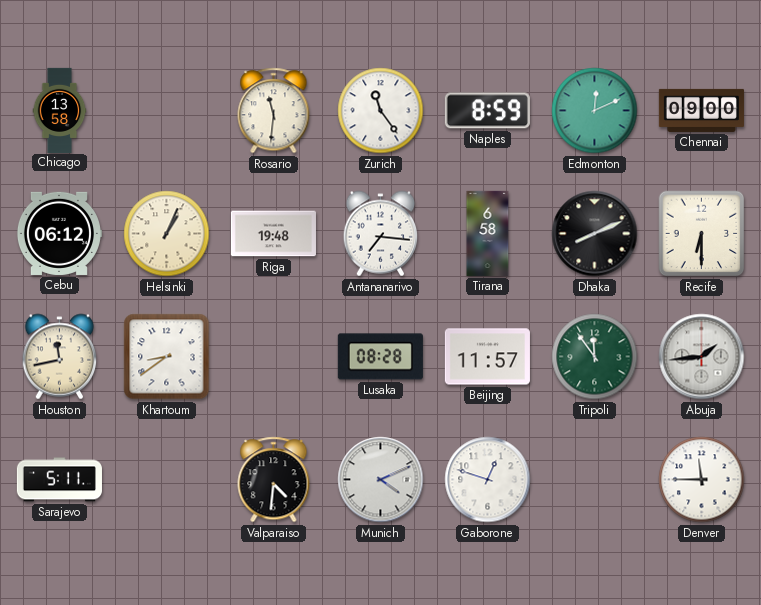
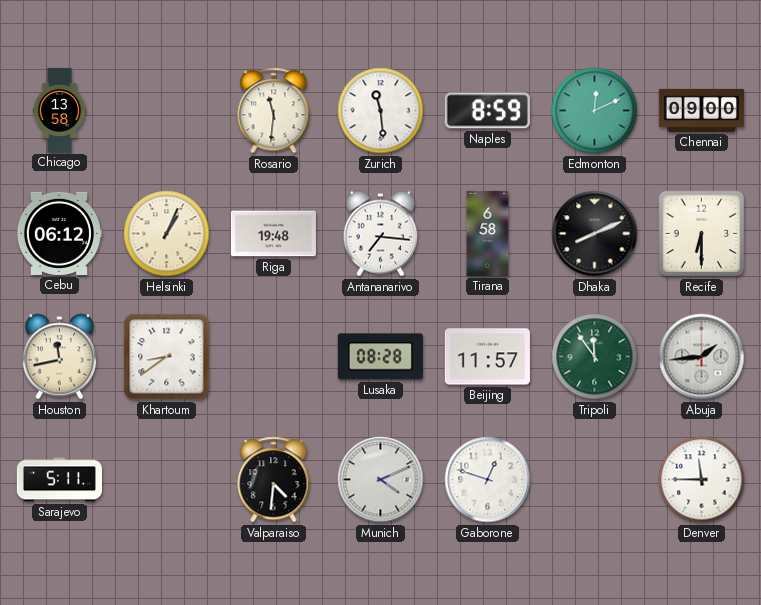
Zurich: 11:24 -> 11:29 (381, 111)
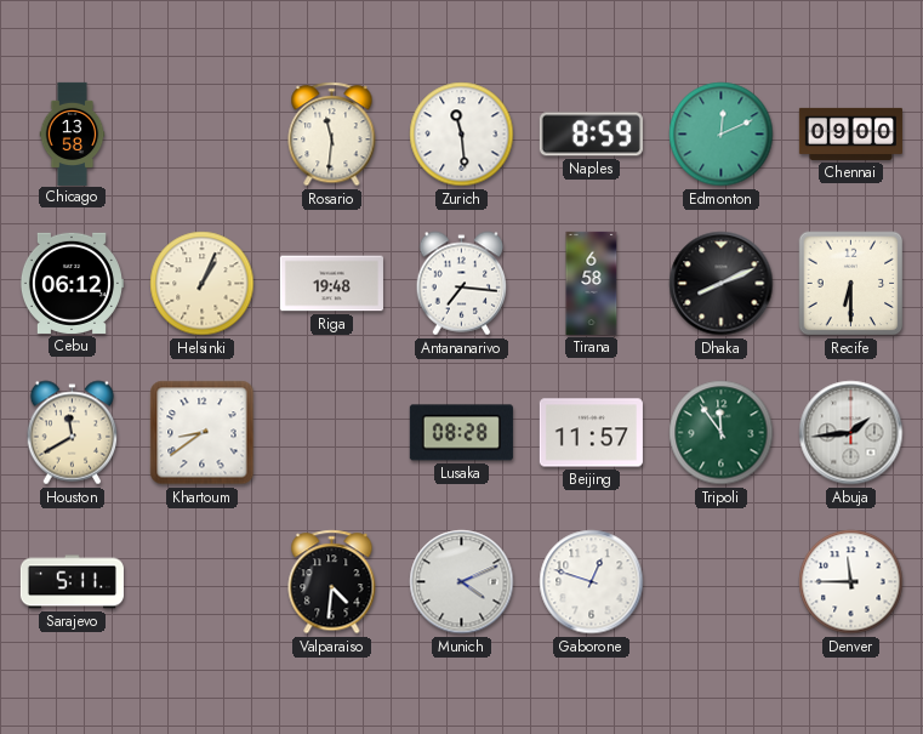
Houston: 11:43 -> 11:40 (73, 433)
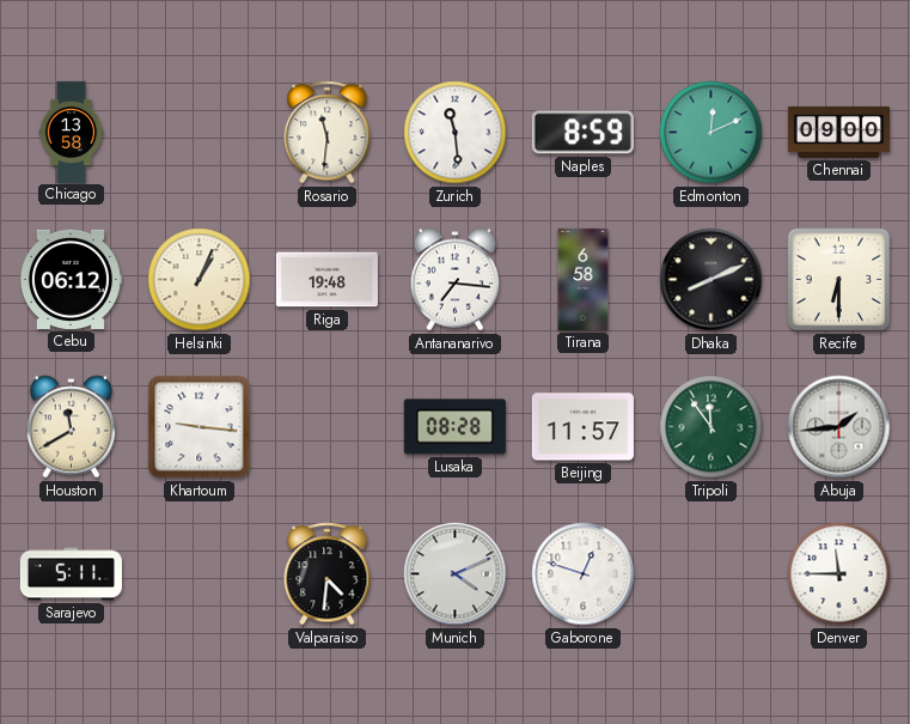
Khartoum: 8:39 -> 9:16 (200, 427)
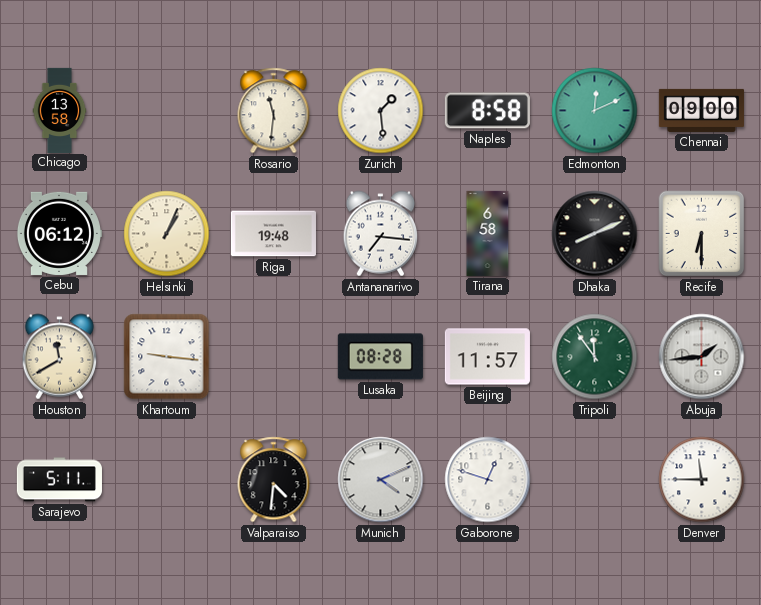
Zurich: 11:29 -> 1:29 (381, 111)
Naples: 8:59 -> 8:58 (487, 111)
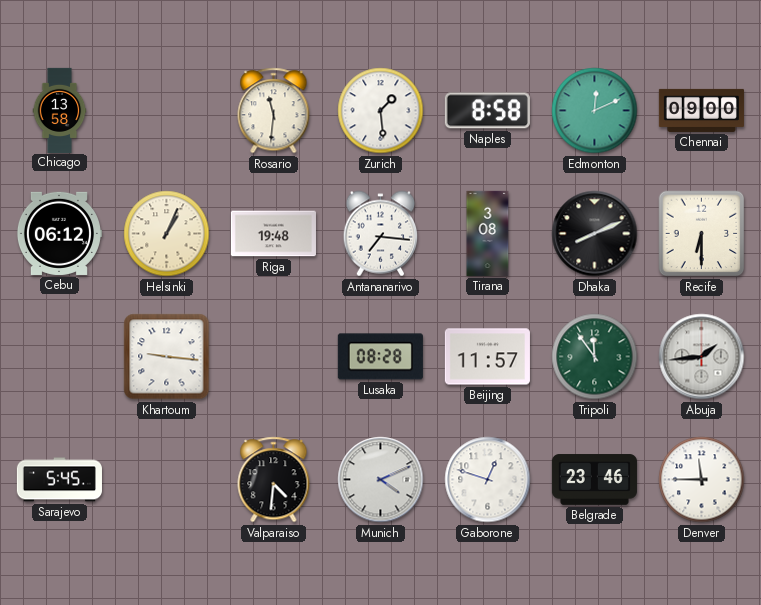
Tirana: 6:58 -> 3:08 (488, 233)
Houston: 11:40 -> none (60, 357)
Sarajevo: 5:11 -> 5:45 (59, 480)
Belgrade: none -> 23:46 (594, 480)
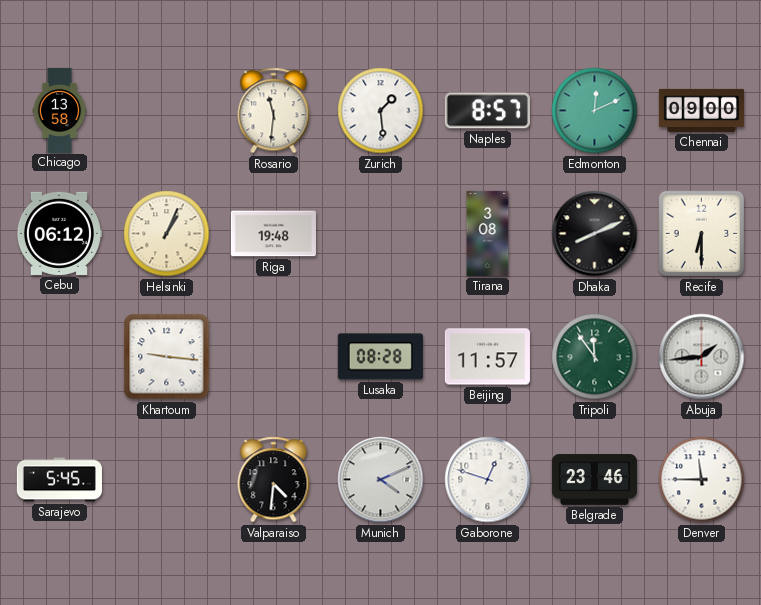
Naples: 8:58 -> 8:57 (487, 111)
Antananarivo: 7:16 -> none (381, 234)
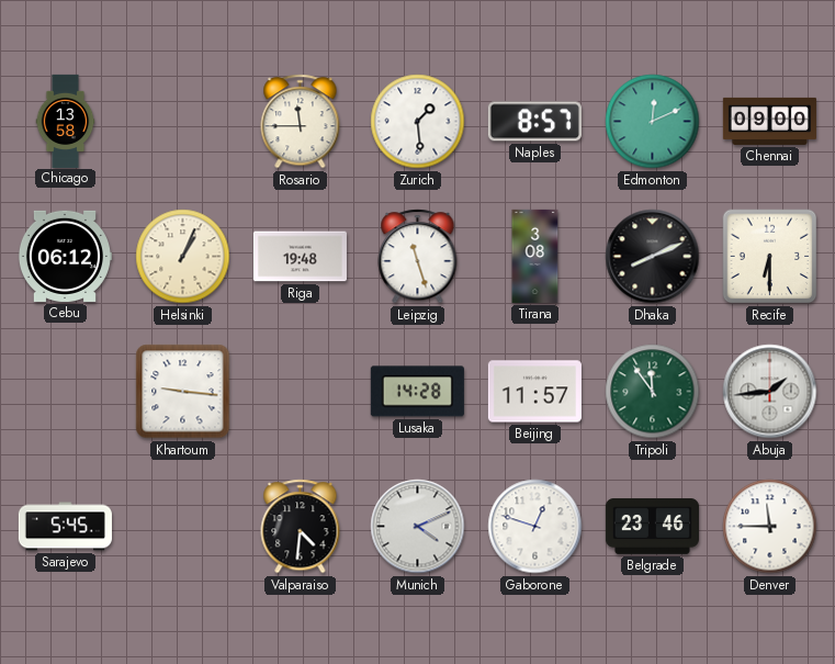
Rosario: 11:31 -> 11:45 (301, 122)
Leipzig: none -> 11:27 (418, 257)
Lusaka: 08:28 -> 14:28 (417, 392)
